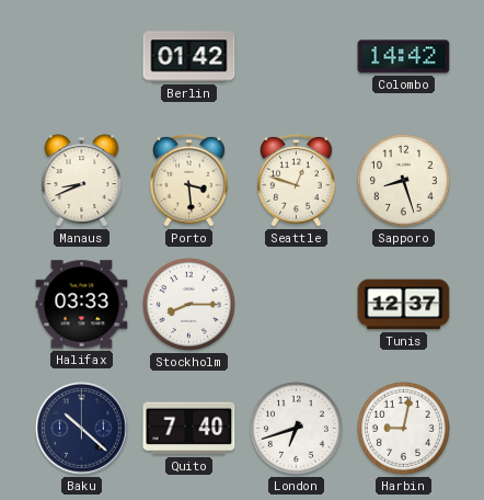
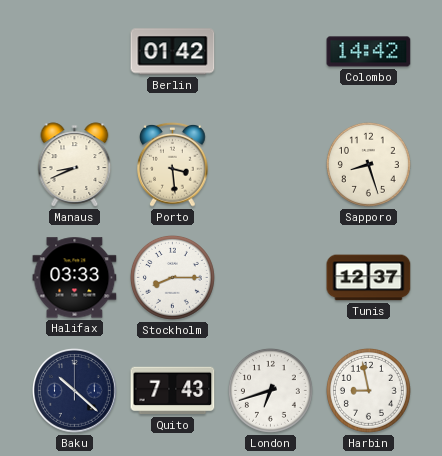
Seattle: 12:48 -> none (297, 180)
Quito: 7:40 -> 7:43 (173, 391)
Harbin: 9:02 -> 8:58 (368, 390)
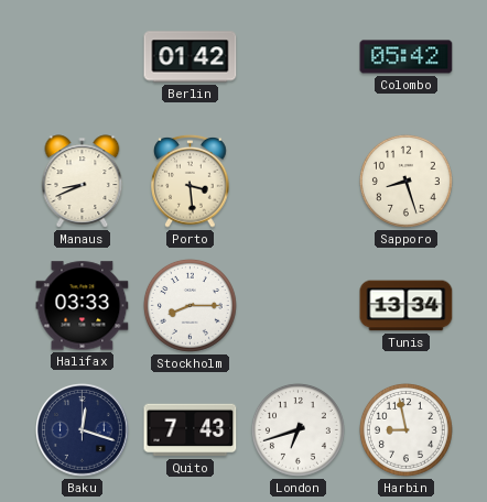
Colombo: 14:42 -> 05:42 (407, 57)
Tunis: 12:37 -> 13:34 (407, 306)
Baku: 10:22 -> 12:18 (83, 430)
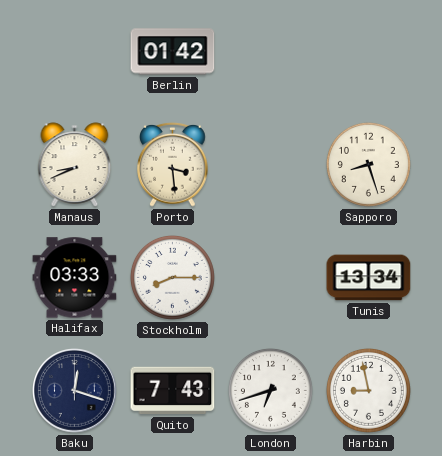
Colombo: 05:42 -> none (407, 57)
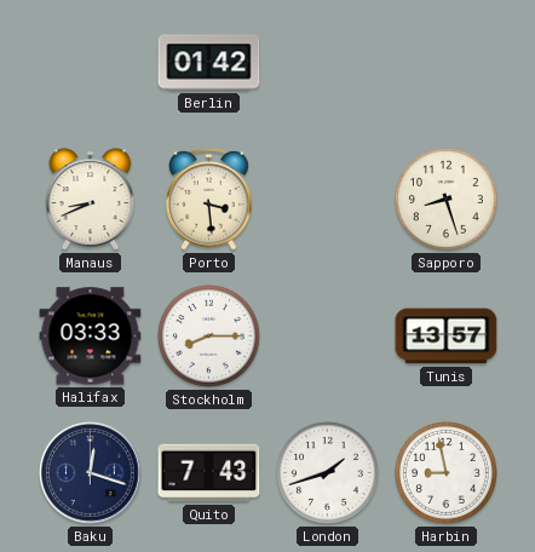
Tunis: 13:34 -> 13:57 (447, 337)
London: 6:42 -> 1:42 (327, 472)
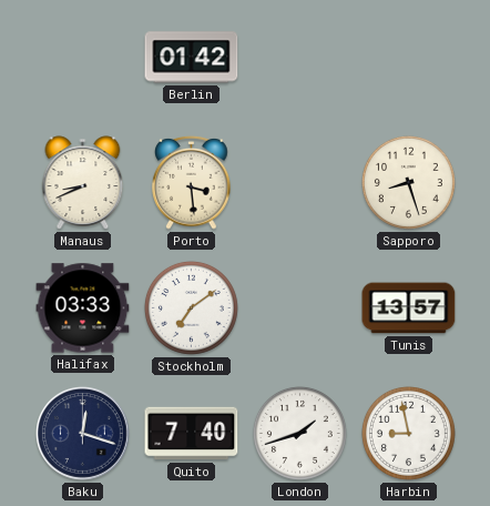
Stockholm: 8:15 -> 7:09 (191, 307)
Quito: 7:43 -> 7:40 (192, 434)
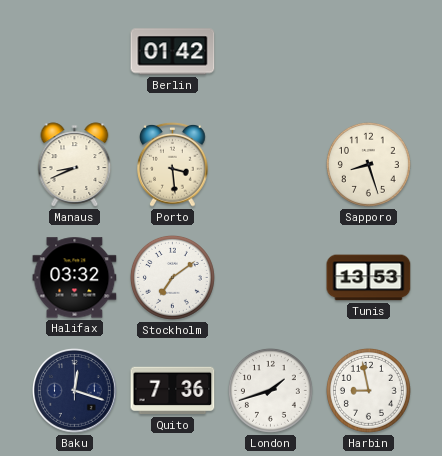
Halifax: 03:33 -> 03:32 (75, 278)
Tunis: 13:57 -> 13:53 (369, 278)
Quito: 7:40 -> 7:36 (173, 391)
